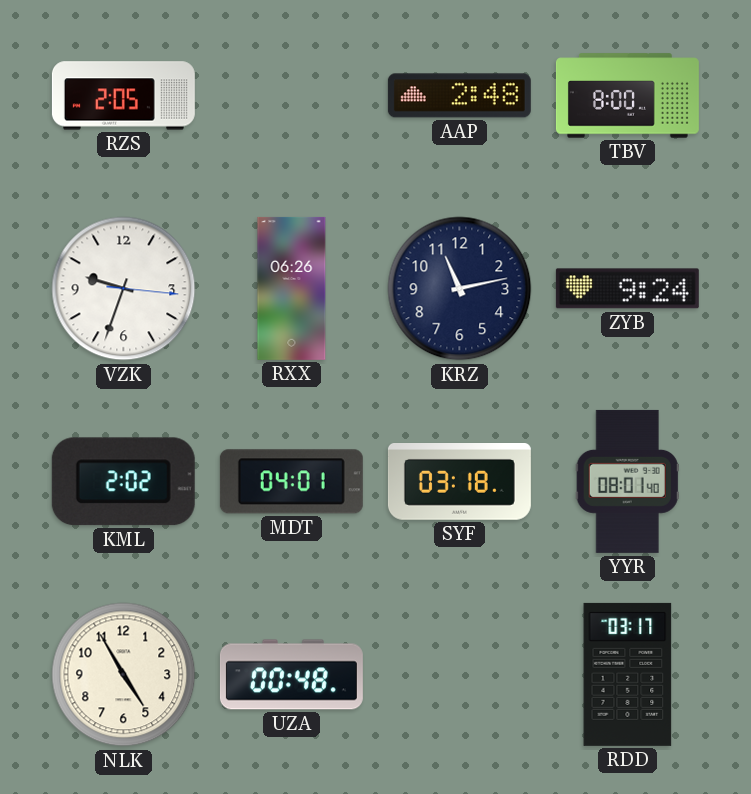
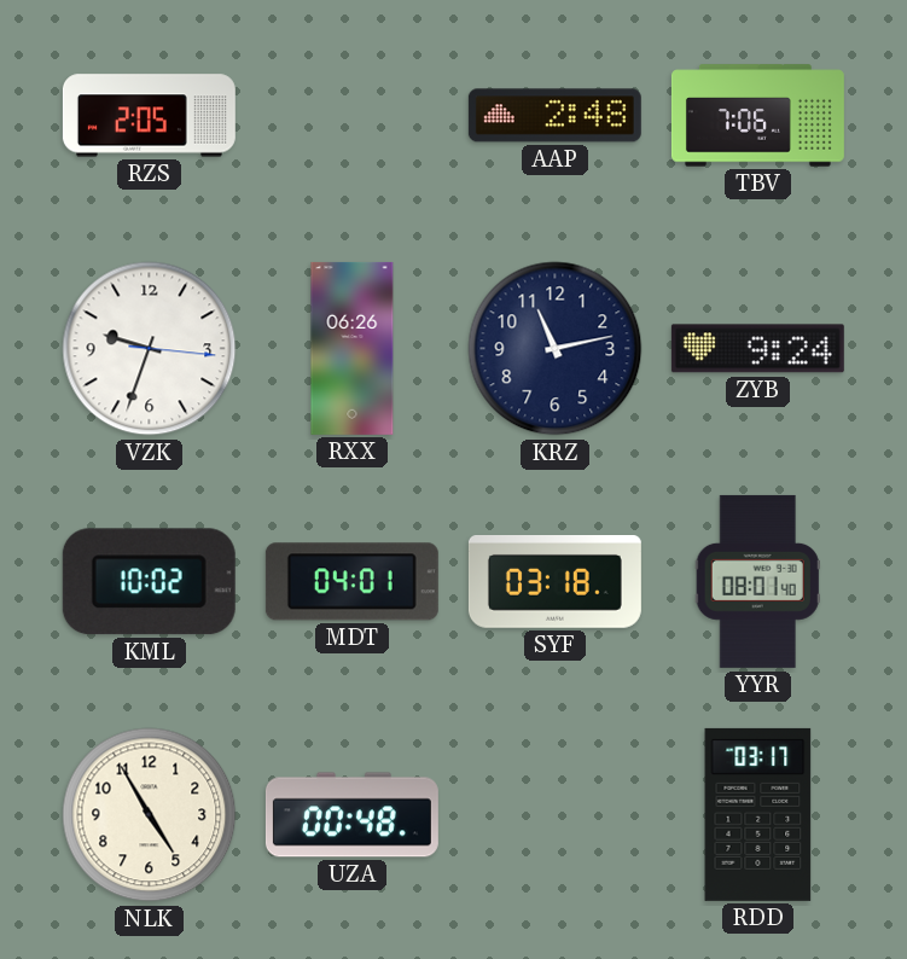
TBV: 8:00 -> 7:06 (757, 116)
KML: 2:02 -> 10:02 (149, 582)
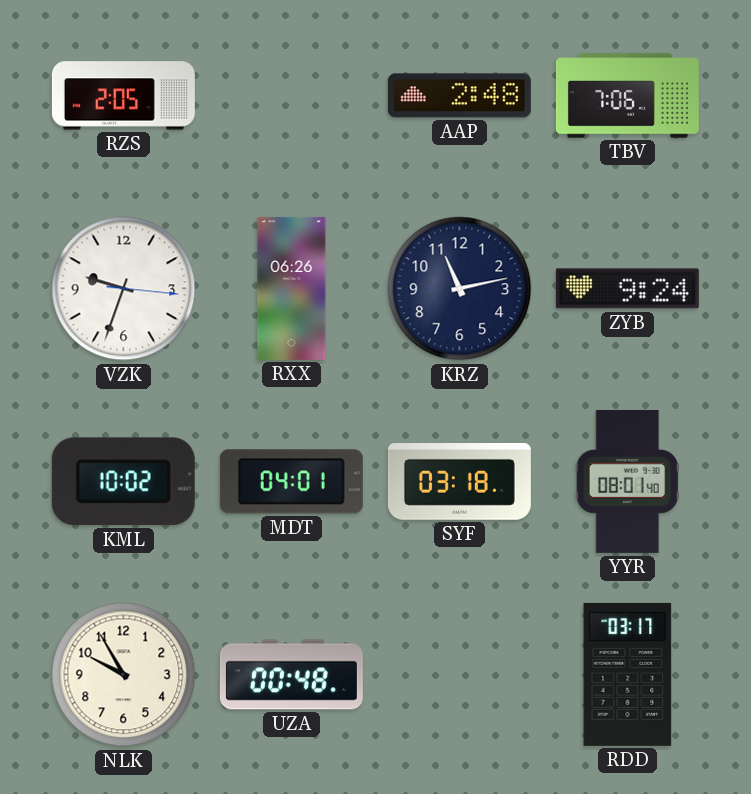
NLK: 4:55 -> 9:55 (124, 675)
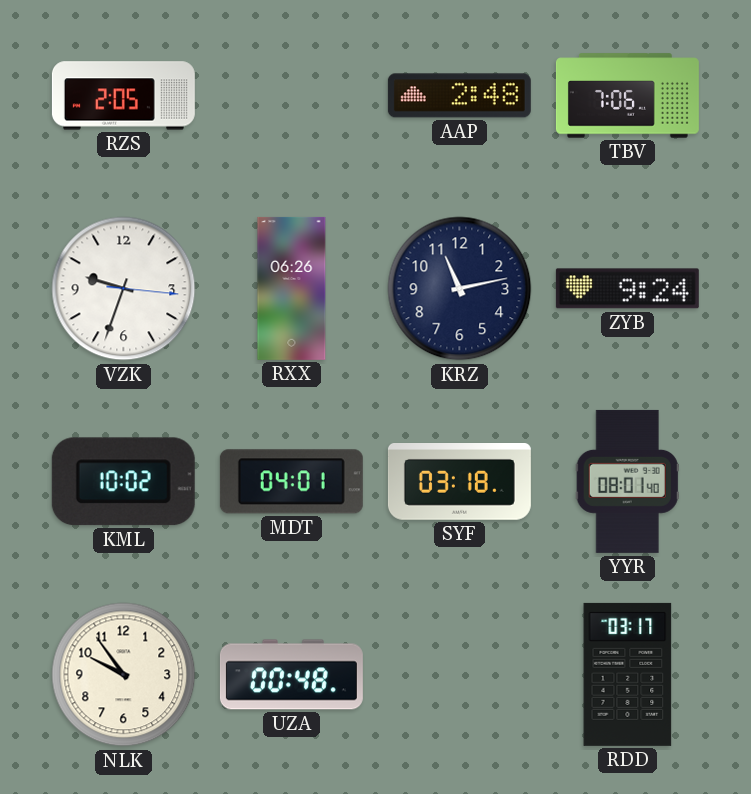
NLK: 9:55 -> 9:54 (124, 675)
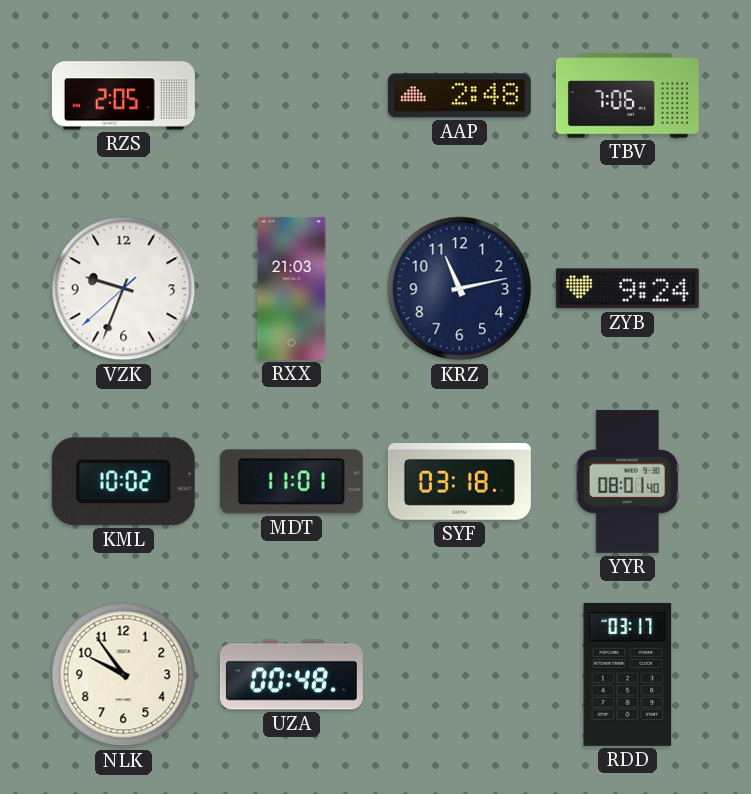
VZK: 9:33:16 -> 9:33:38 (124, 289)
RXX: 06:26 -> 21:03 (292, 288)
MDT: 04:01 -> 11:01 (291, 482)
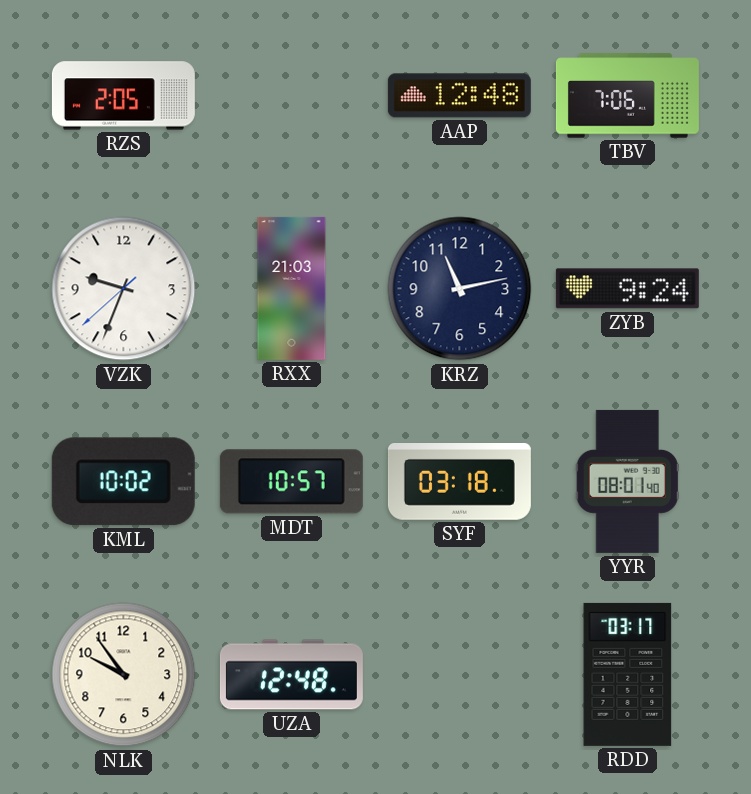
AAP: 2:48 -> 12:48 (459, 96)
MDT: 11:01 -> 10:57 (291, 482)
UZA: 00:48 -> 12:48 (291, 675)
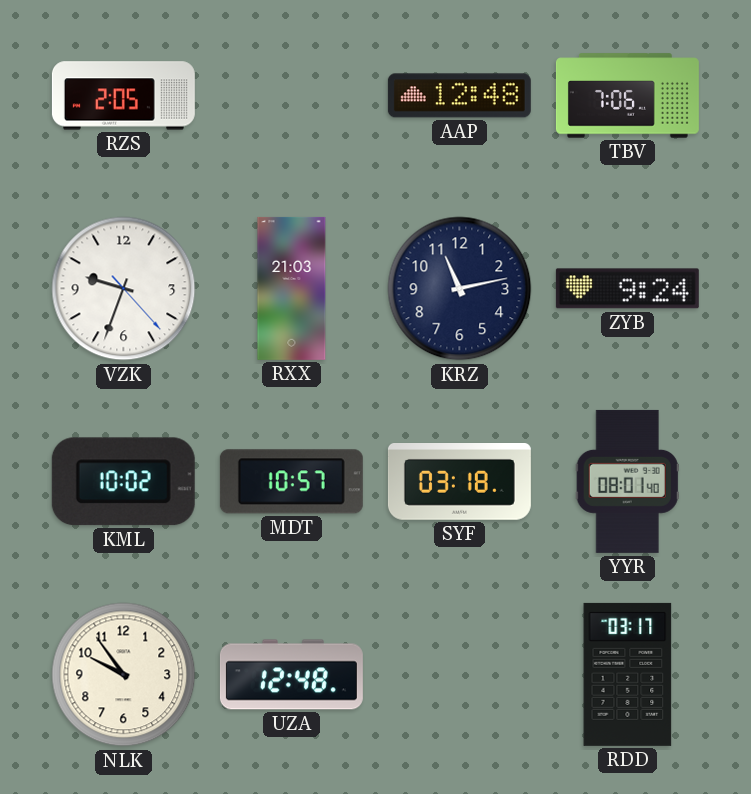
VZK: 9:33:38 -> 9:33:23 (124, 289)
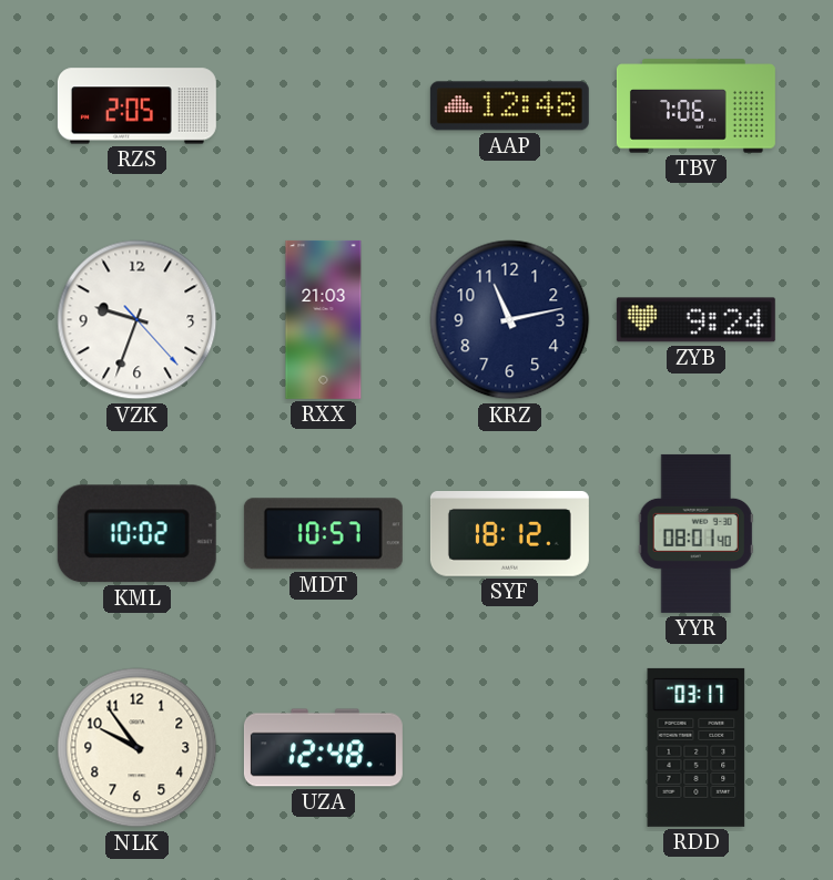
SYF: 03:18 -> 18:12 (509, 534)
